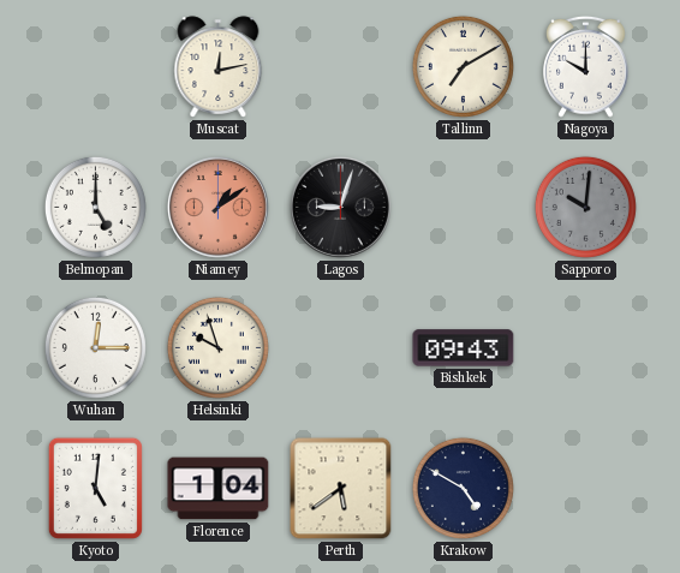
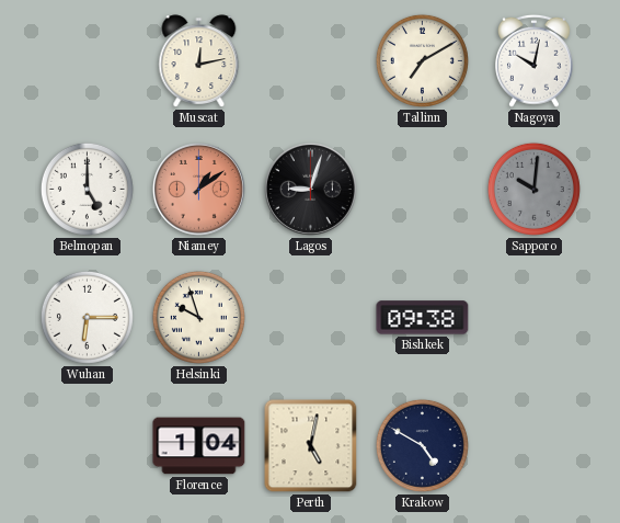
Nagoya: 10:00 -> 10:02 (535, 60)
Wuhan: 12:15 -> 6:15 (87, 317)
Bishkek: 09:43 -> 09:38 (423, 318)
Kyoto: 5:01 -> none (95, 488)
Perth: 5:39 -> 5:02 (311, 446)
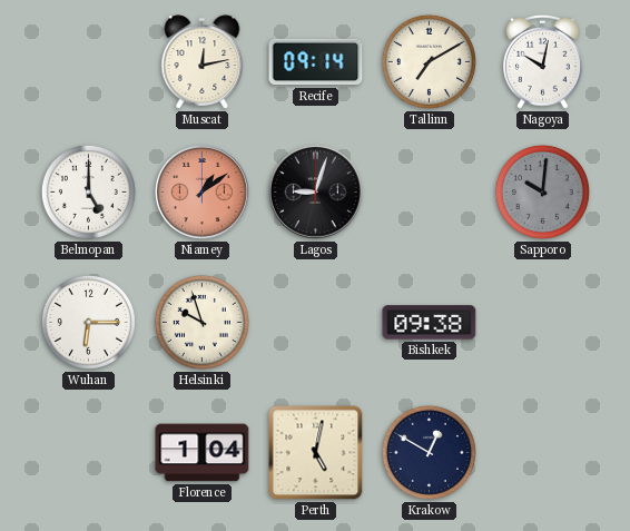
Recife: none -> 09:14 (316, 62)
Krakow: 4:50 -> 12:50 (429, 452)
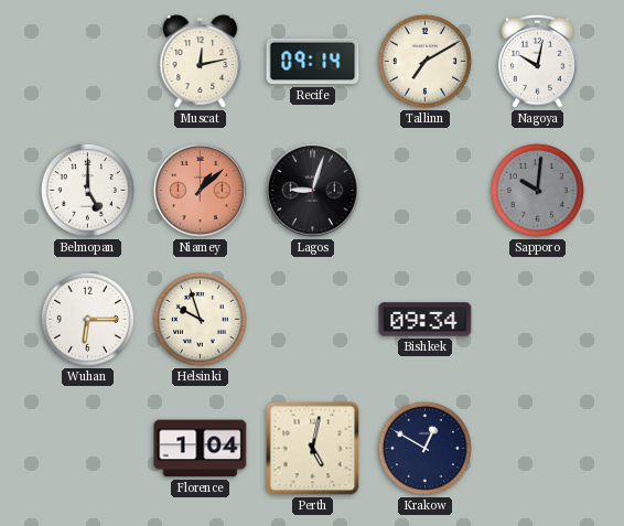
Niamey: 1:09 -> 1:08 (200, 190)
Bishkek: 09:38 -> 09:34 (426, 320)
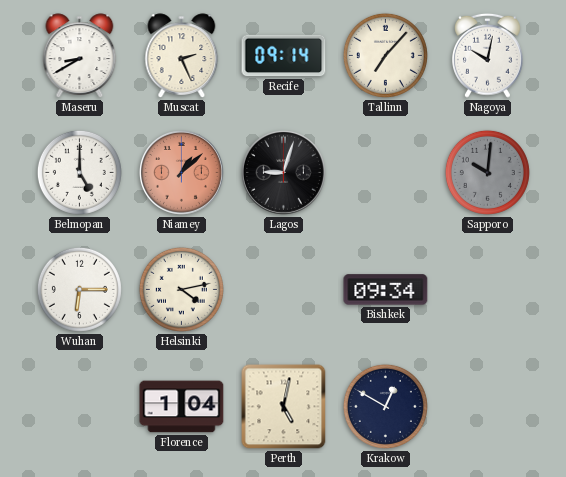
Maseru: none -> 8:40 (80, 56)
Muscat: 12:13 -> 2:26 (182, 56)
Tallinn: 7:10 -> 7:07 (385, 55)
Helsinki: 9:57 -> 4:13 (181, 289)
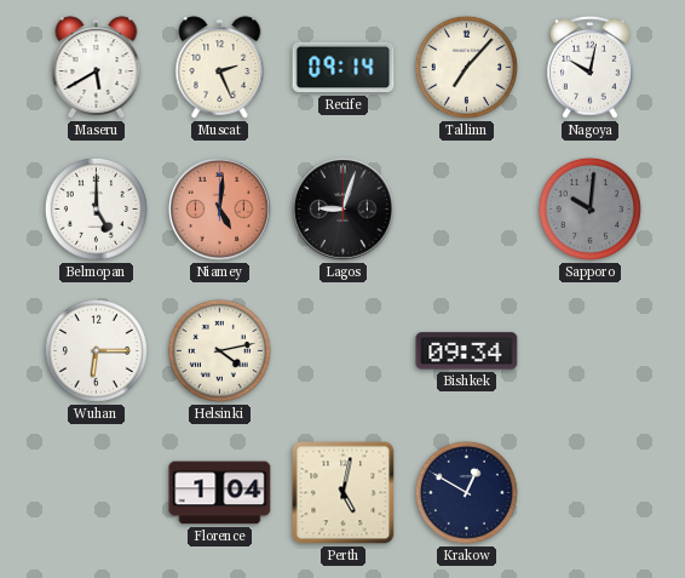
Maseru: 8:40 -> 5:40 (97, 68)
Niamey: 1:08 -> 5:01 (219, 208)
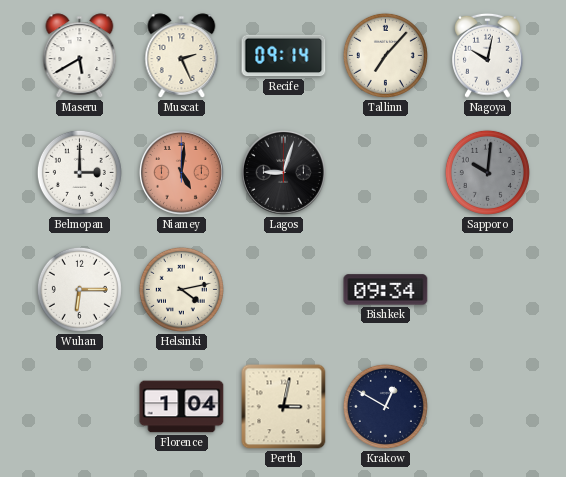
Belmopan: 5:00 -> 3:00 (79, 172)
Perth: 5:02 -> 3:02 (284, 407)
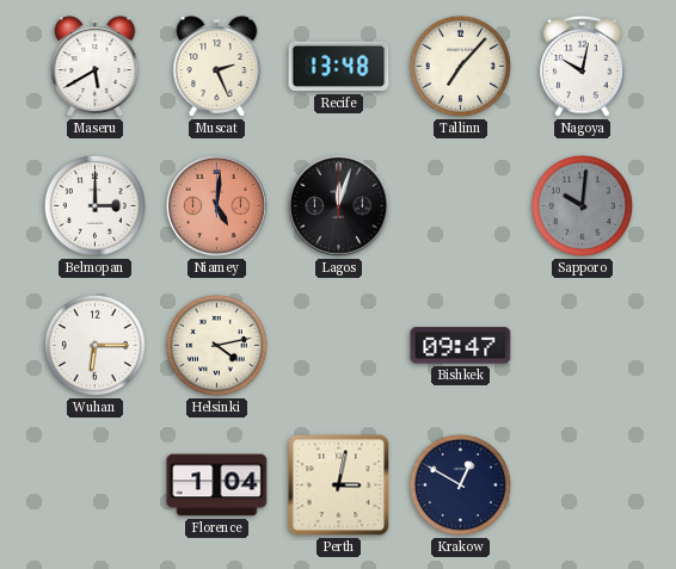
Recife: 09:14 -> 13:48 (339, 67)
Lagos: 9:03 -> 12:03 (338, 205)
Bishkek: 09:34 -> 09:47 (461, 346)
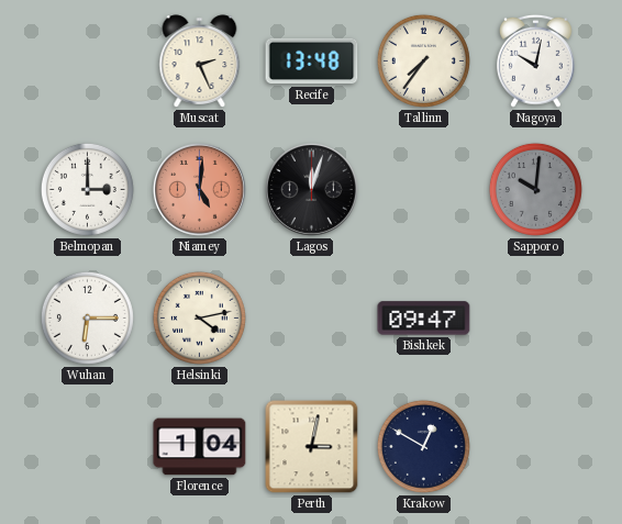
Maseru: 5:40 -> none (96, 67)
Tallinn: 7:07 -> 7:36 (423, 60)
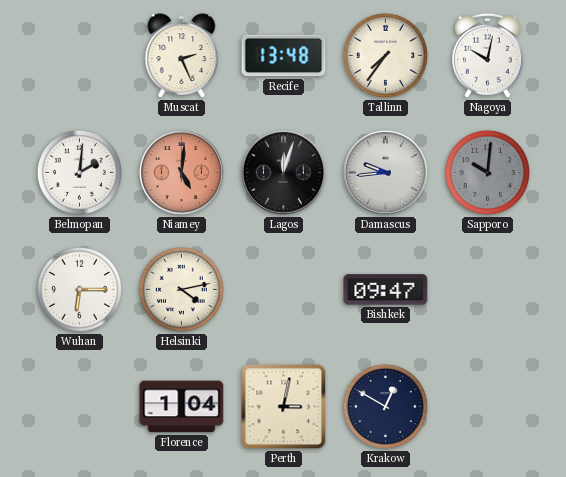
Belmopan: 3:00 -> 2:01 (79, 172)
Damascus: none -> 9:44 (385, 172)
